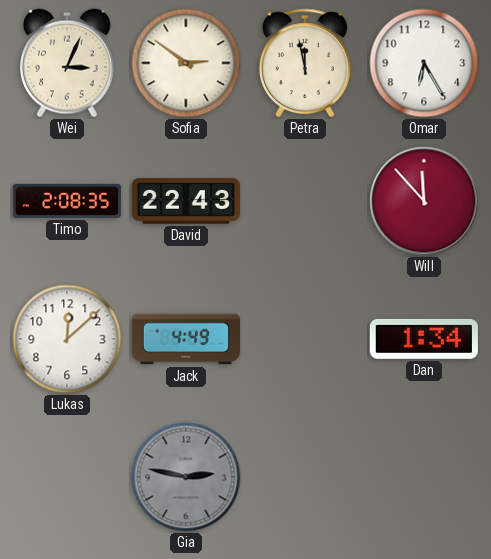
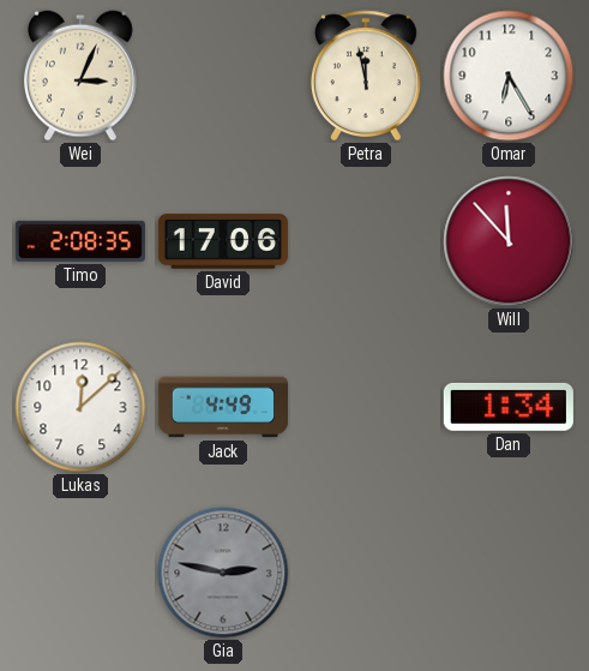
Sofia: 2:51 -> none (186, 63)
David: 22:43 -> 17:06 (223, 241)
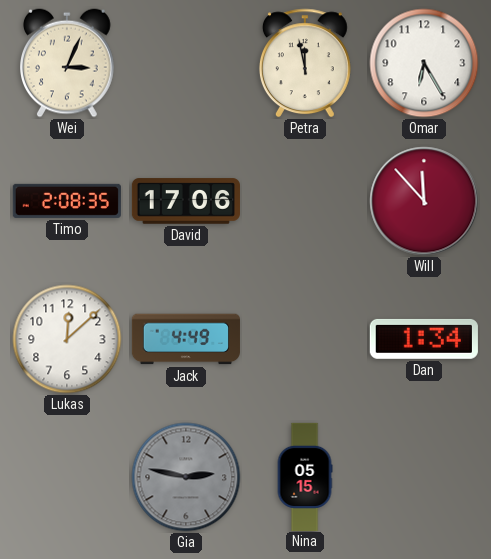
Nina: none -> 05:15 (305, 476)
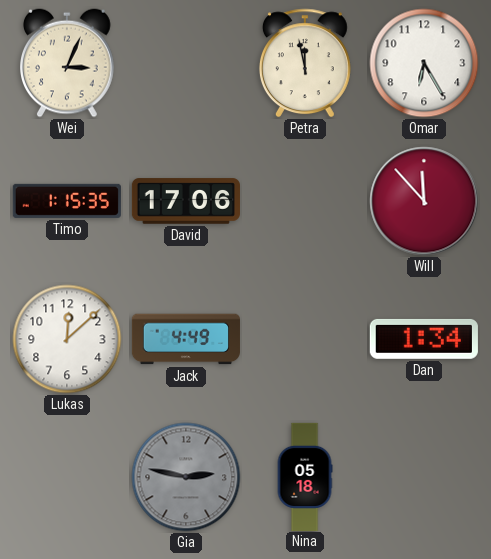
Timo: 2:08 -> 1:15 (67, 201)
Nina: 05:15 -> 05:18 (305, 476)
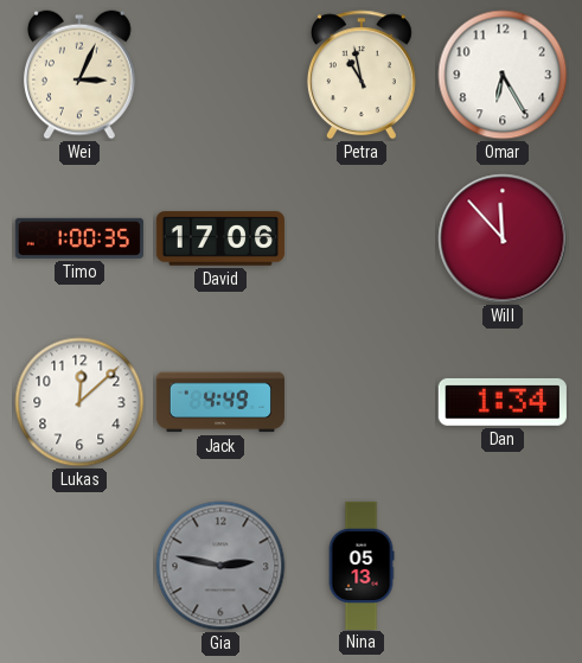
Petra: 11:58 -> 10:58 (362, 75)
Timo: 1:15 -> 1:00 (79, 238)
Nina: 05:18 -> 05:13 (362, 565)
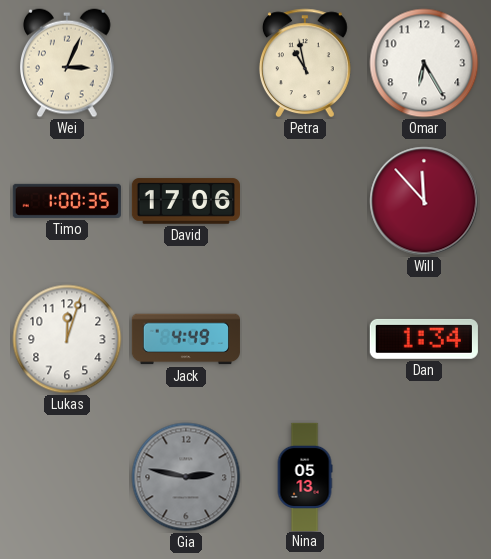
Lukas: 12:08 -> 12:03 (67, 339)
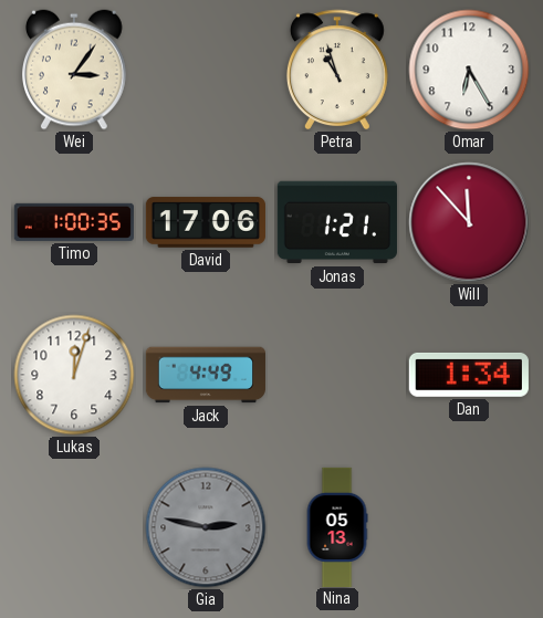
Wei: 3:04 -> 3:06 (75, 70)
Petra: 10:58 -> 10:57 (337, 70)
Jonas: none -> 1:21 (337, 222)
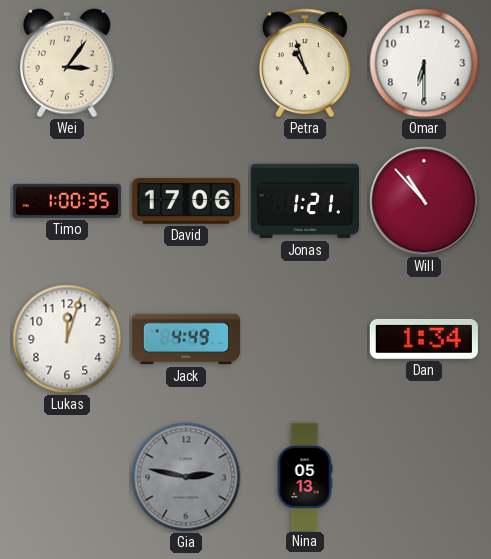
Omar: 6:25 -> 6:30 (424, 63)
Will: 11:53 -> 10:53 (424, 201)
